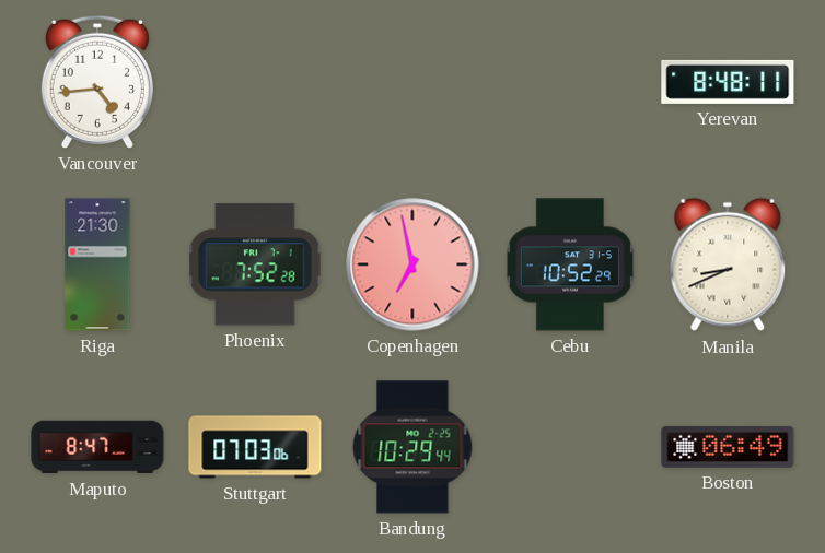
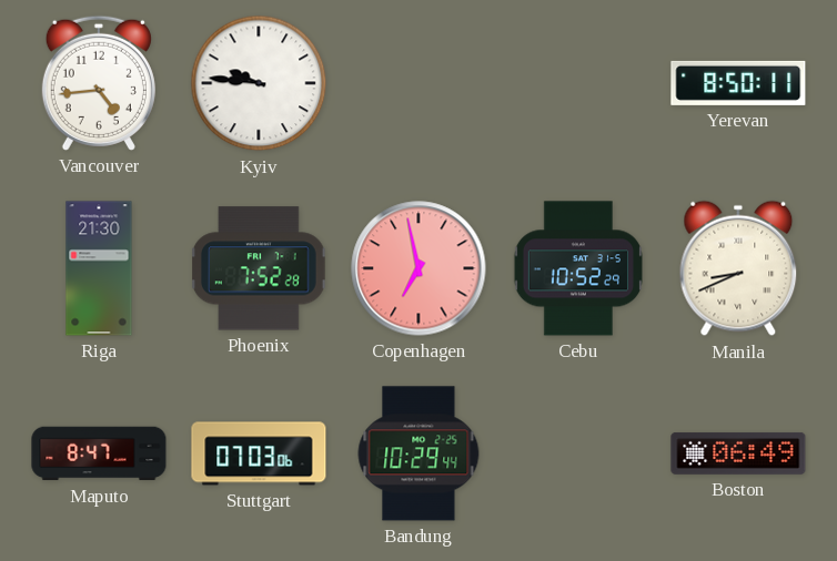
Kyiv: none -> 9:46 (259, 83)
Yerevan: 8:48 -> 8:50 (738, 83)
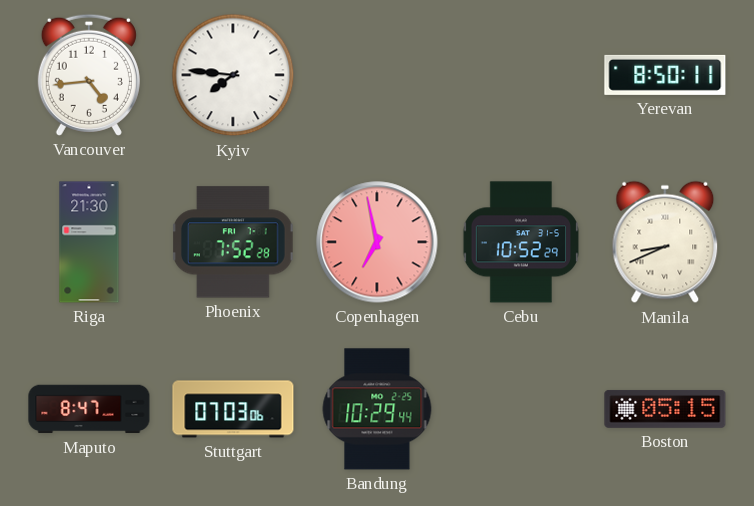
Kyiv: 9:46 -> 7:46 (233, 75)
Boston: 06:49 -> 05:15 (665, 409)
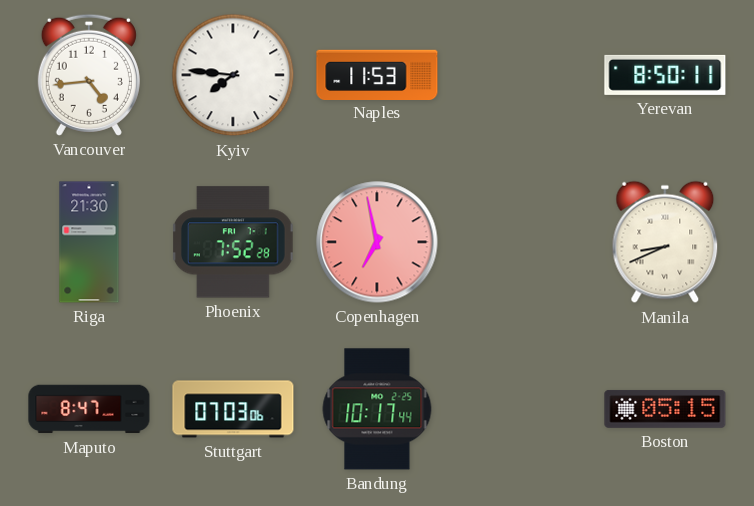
Naples: none -> 11:53 (377, 74)
Cebu: 10:52 -> none (521, 242)
Bandung: 10:29 -> 10:17 (377, 409)
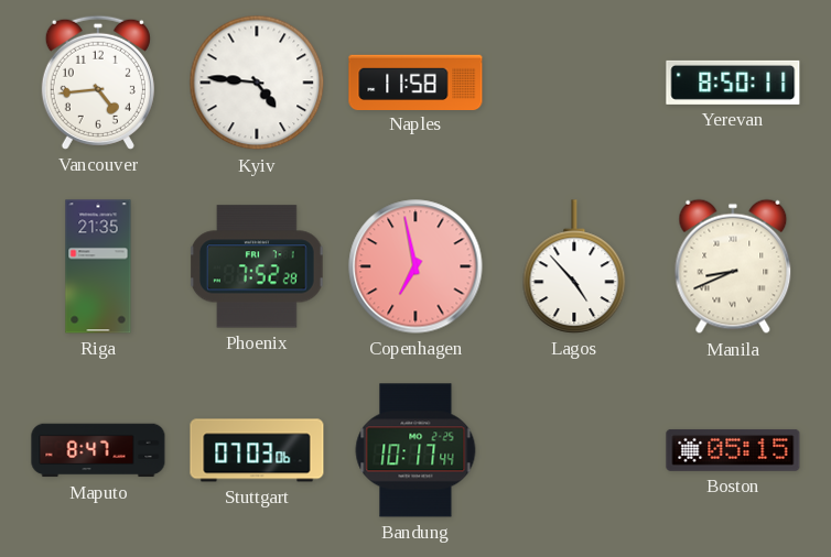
Kyiv: 7:46 -> 4:46 (257, 83)
Naples: 11:53 -> 11:58 (415, 81)
Riga: 21:30 -> 21:35 (98, 266)
Lagos: none -> 4:53 (574, 266)
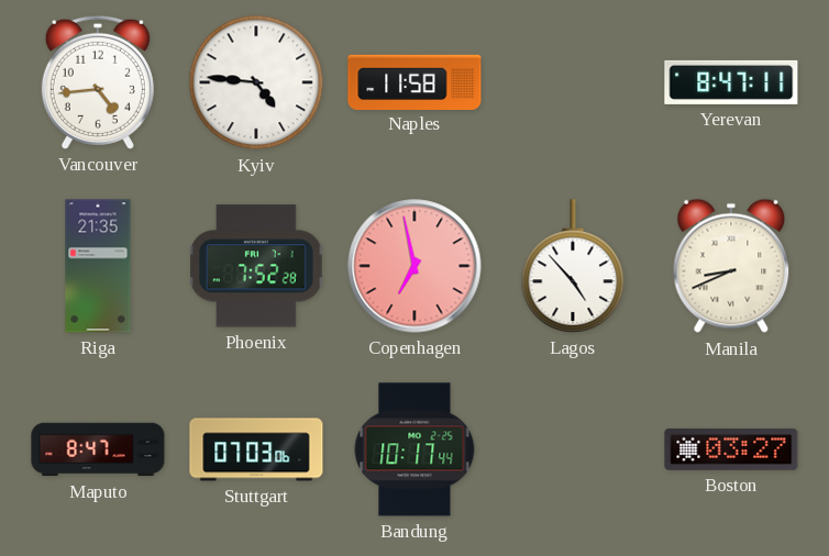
Yerevan: 8:50 -> 8:47 (731, 82)
Boston: 05:15 -> 03:27 (731, 449)
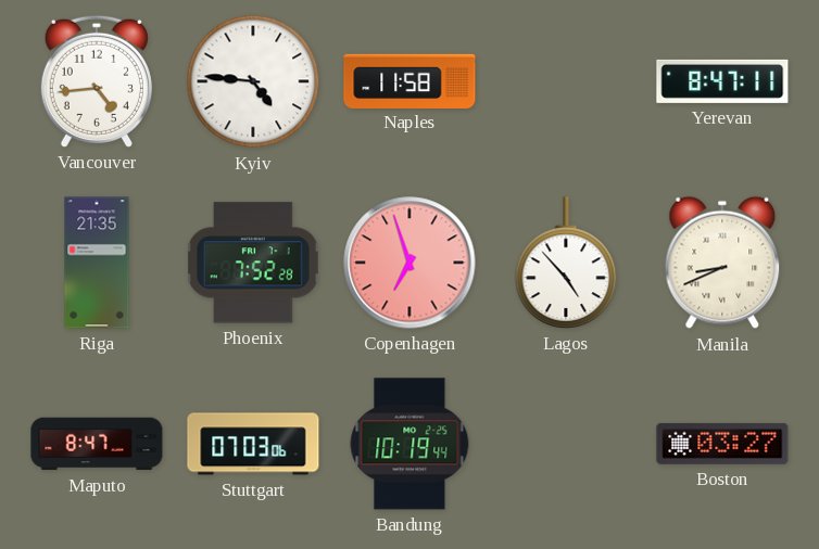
Copenhagen: 6:58 -> 6:57 (409, 263)
Bandung: 10:17 -> 10:19 (409, 444)
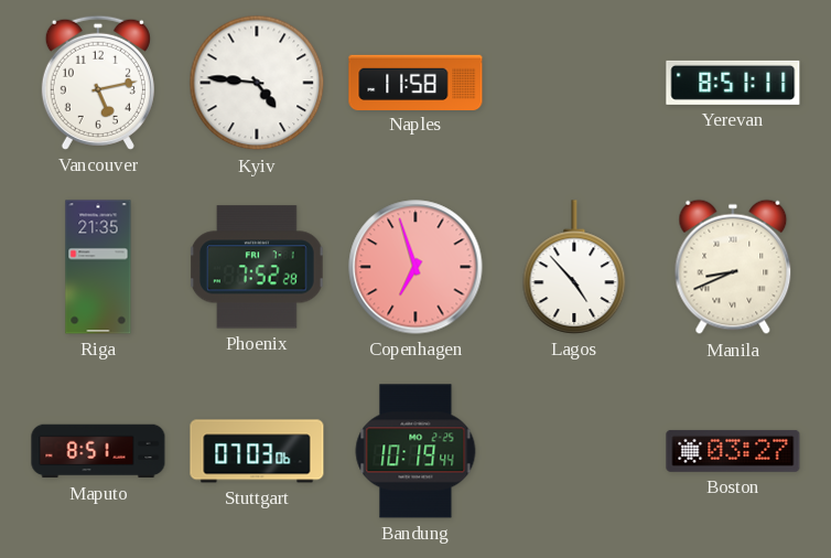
Vancouver: 4:44 -> 5:13 (98, 83)
Yerevan: 8:47 -> 8:51 (733, 83)
Maputo: 8:47 -> 8:51 (98, 451)
